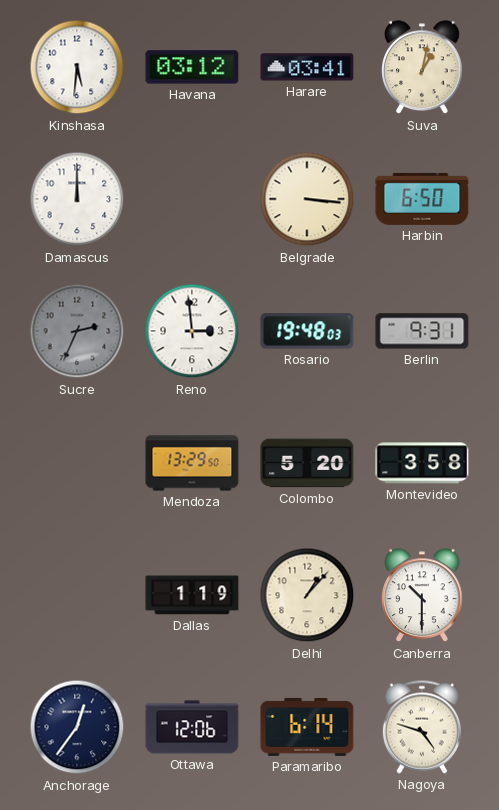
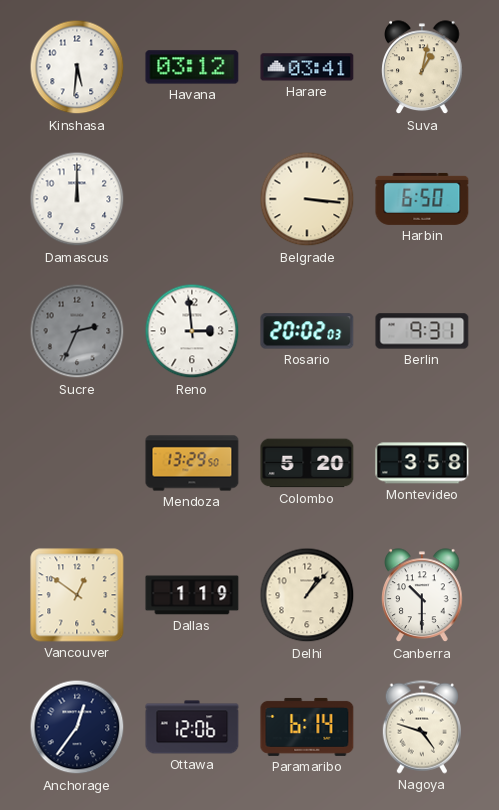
Rosario: 19:48 -> 20:02 (307, 331)
Vancouver: none -> 12:51 (77, 595)
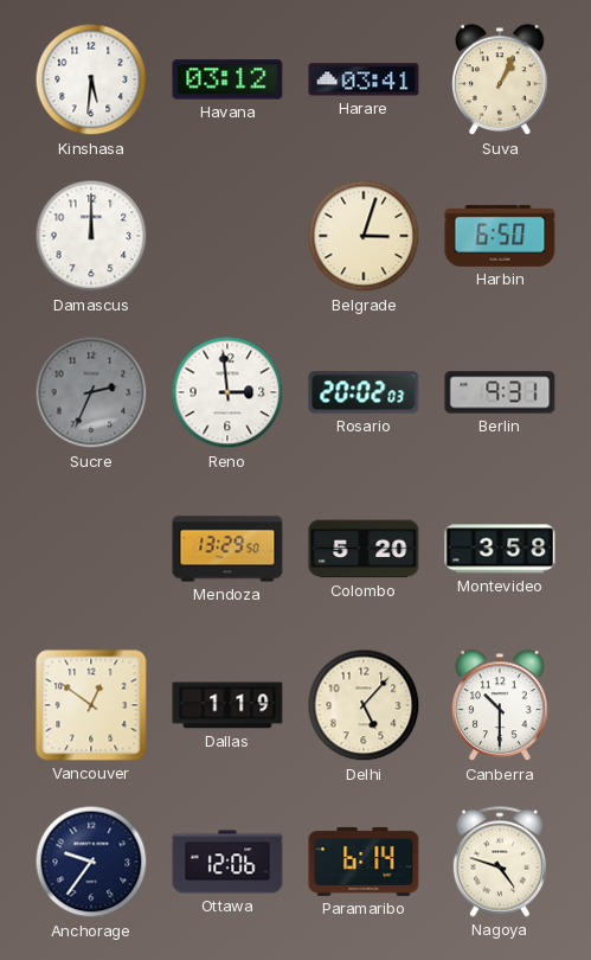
Suva: 1:02 -> 1:04 (500, 81)
Belgrade: 3:16 -> 3:03 (364, 236)
Delhi: 1:07 -> 5:07 (364, 705)
Anchorage: 12:36 -> 9:36 (91, 862)
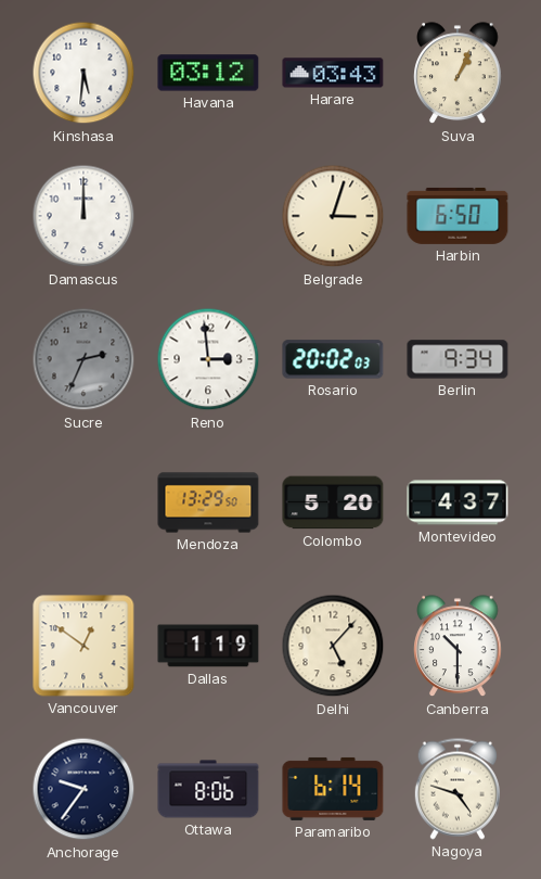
Harare: 03:41 -> 03:43 (333, 73)
Berlin: 9:31 -> 9:34 (458, 359)
Montevideo: 3:58 -> 4:37 (458, 502)
Ottawa: 12:06 -> 8:06 (208, 789)
